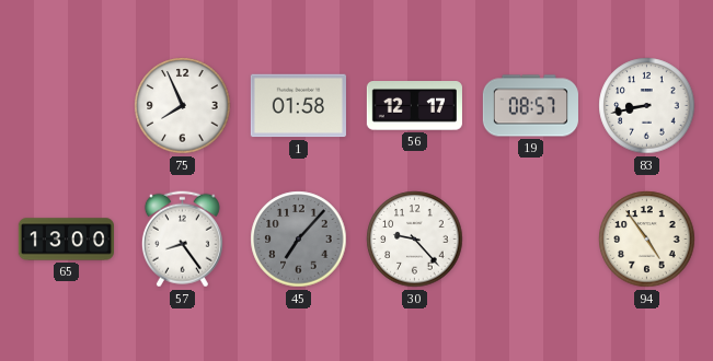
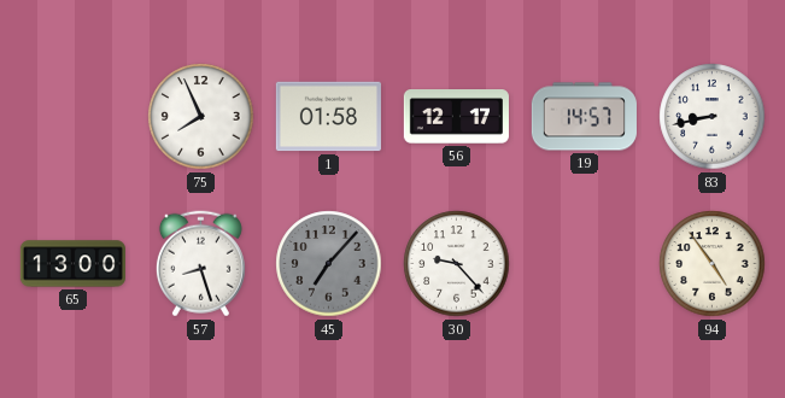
19: 08:57 -> 14:57 (584, 117)
57: 8:24 -> 8:27 (200, 264)
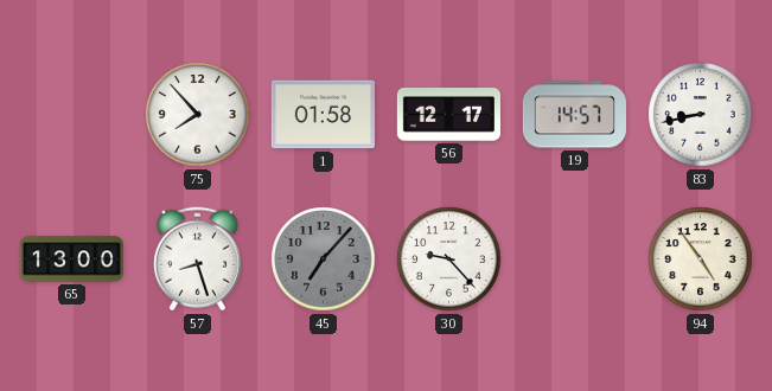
75: 7:56 -> 7:53 (198, 115)
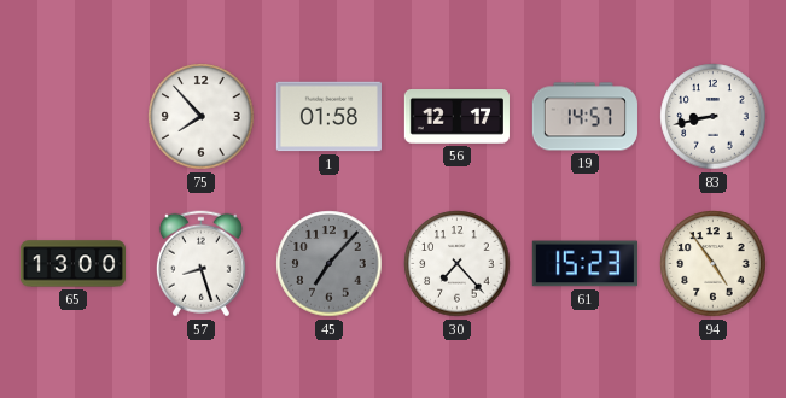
30: 9:23 -> 7:23 (458, 264)
61: none -> 15:23 (584, 264)
